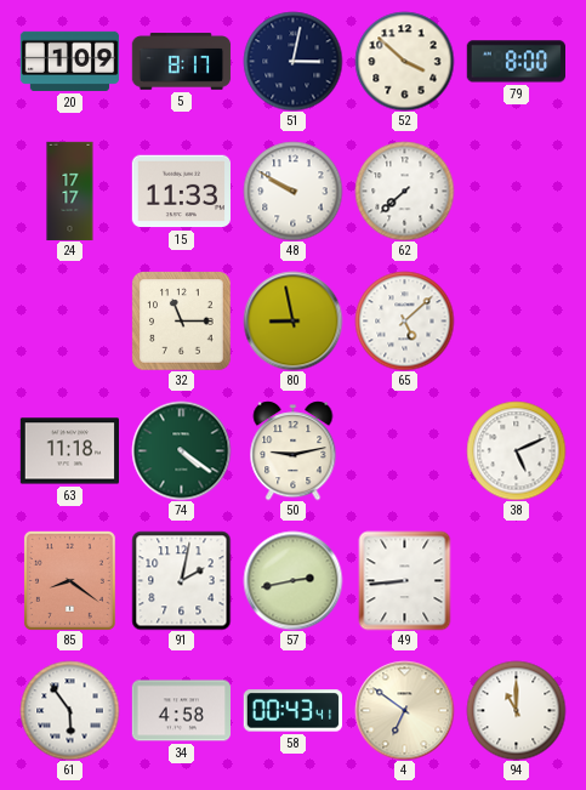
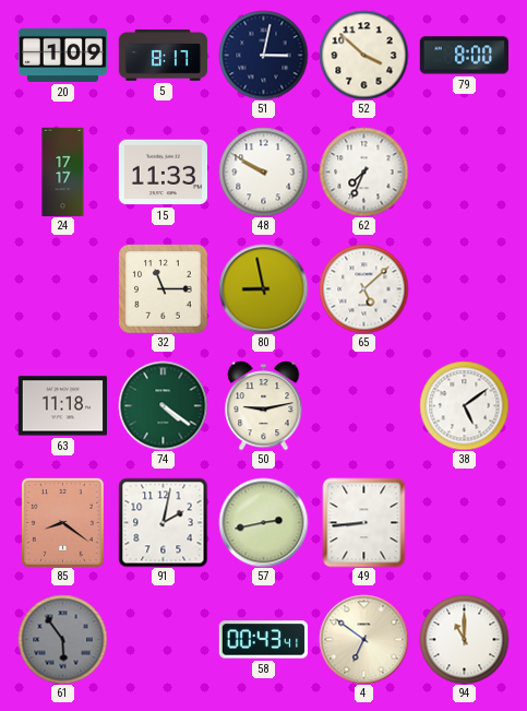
62: 7:38 -> 7:34 (363, 171)
38: 5:11 -> 5:09 (464, 405)
61 dial: white -> grey (62, 639)
34: 4:58 -> none (181, 711)
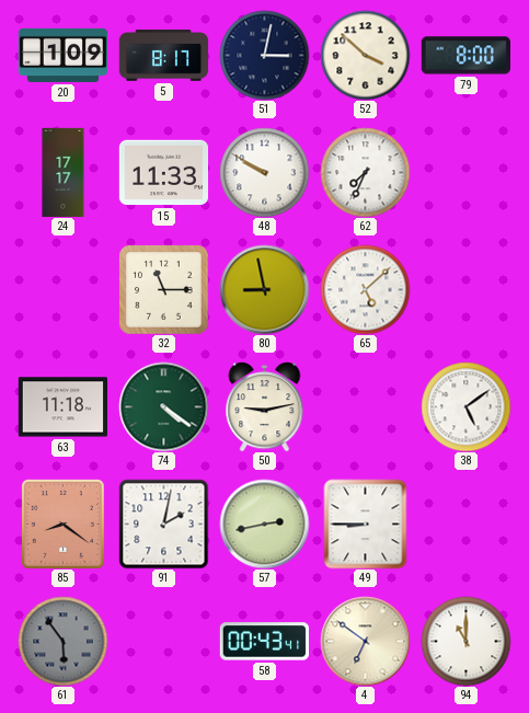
49: 8:44 -> 8:45 (366, 524)
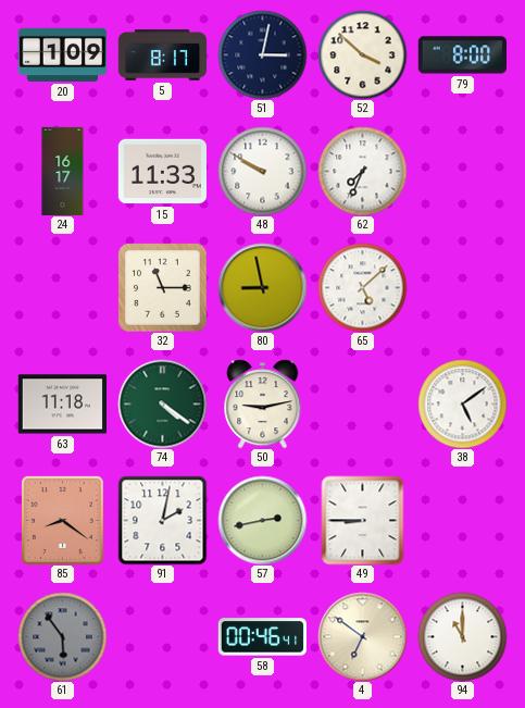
24: 17:17 -> 16:17 (63, 171)
58: 00:43 -> 00:46 (262, 637)
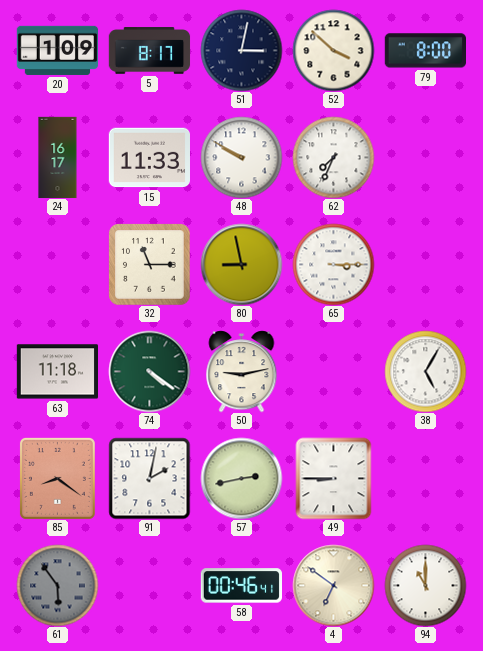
65: 5:08 -> 3:15 (333, 264)
38: 5:09 -> 5:05 (425, 371)
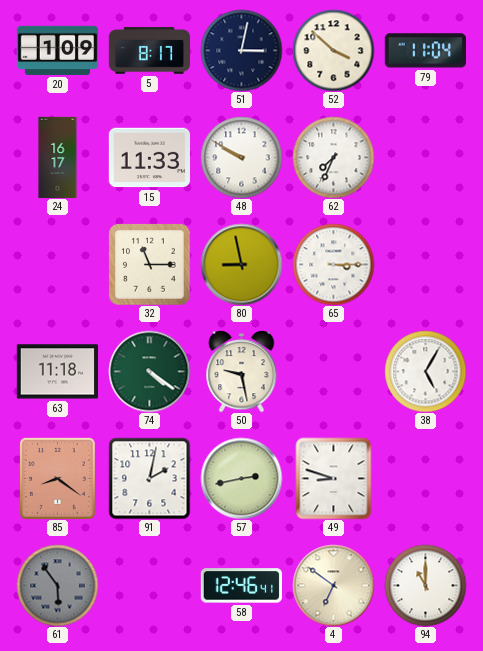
79: 8:00 -> 11:04 (425, 51)
50: 9:13 -> 9:28 (242, 371)
49: 8:45 -> 8:48 (334, 478)
58: 00:46 -> 12:46 (241, 586)
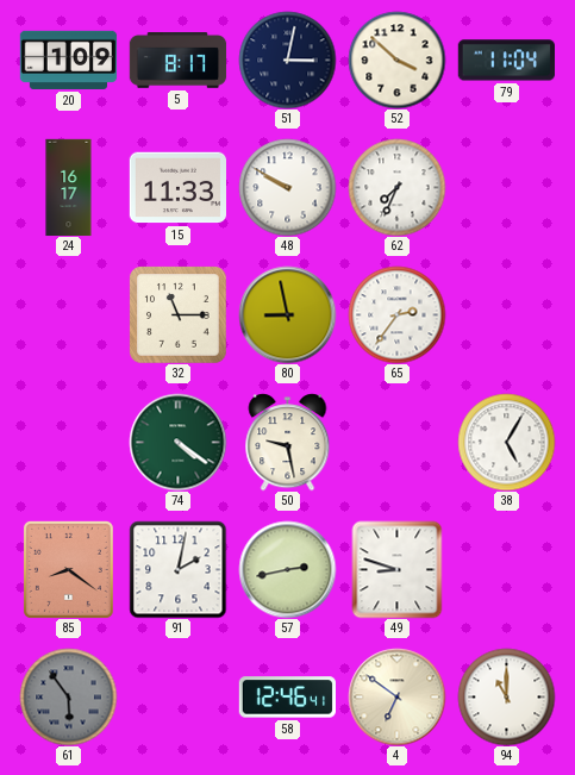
65: 3:15 -> 2:36 (396, 314)
63: 11:18 -> none (57, 372)
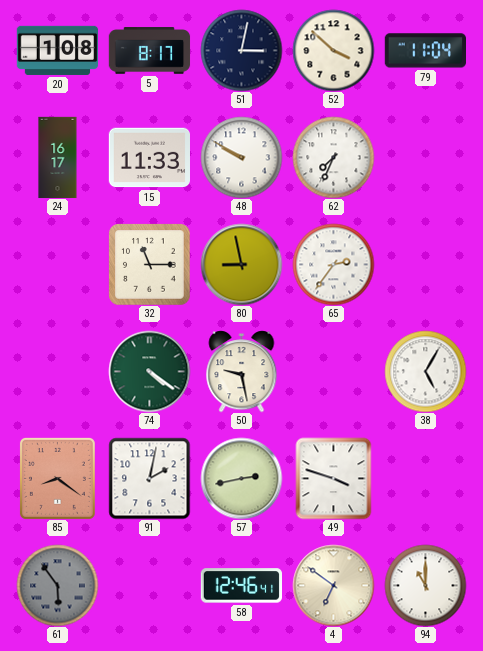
20: 1:09 -> 1:08 (57, 50)
49: 8:48 -> 3:48 (334, 478)
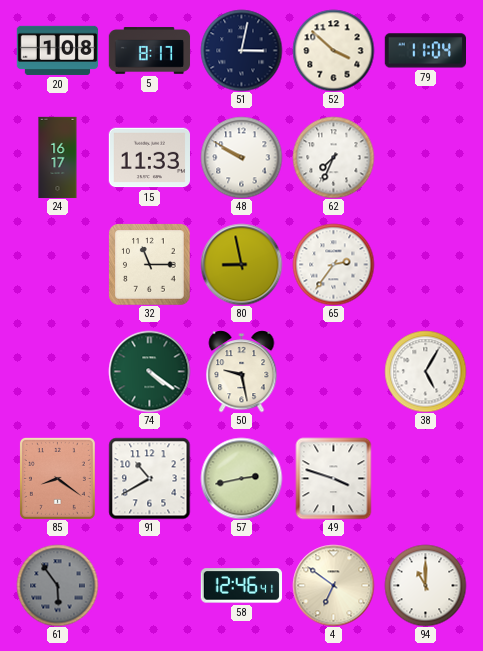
91: 2:02 -> 10:40 (149, 478)
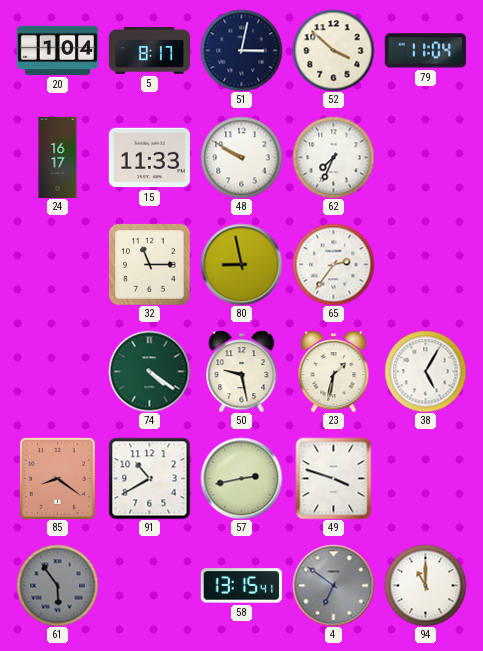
20: 1:08 -> 1:04 (57, 50)
23: none -> 1:32 (334, 371)
58: 12:46 -> 13:15 (241, 586)
4 dial: cream -> grey (333, 585)
